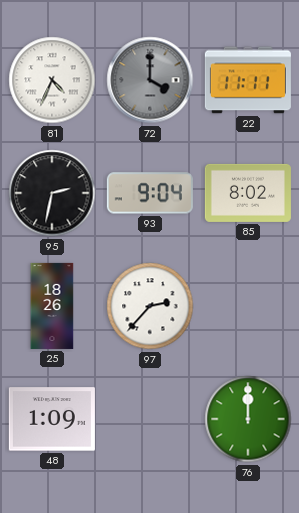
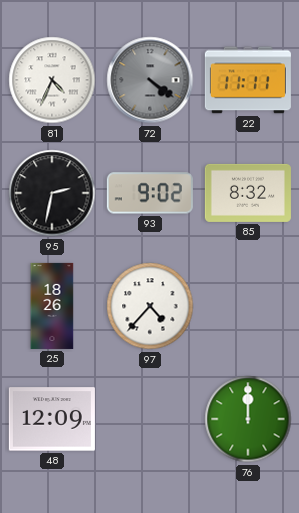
72: 4:00 -> 4:21 (150, 80)
93: 9:04 -> 9:02 (150, 193)
85: 8:02 -> 8:32 (248, 193)
97: 2:37 -> 4:37 (150, 306)
48: 1:09 -> 12:09 (52, 419)
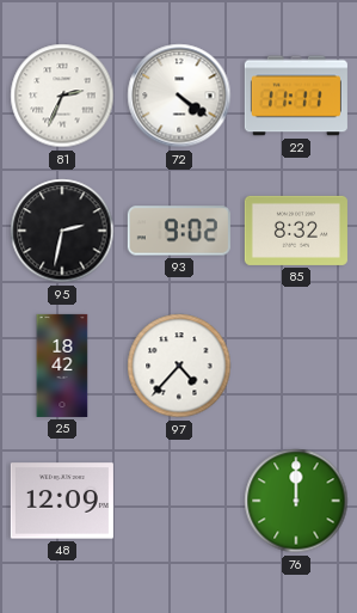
81: 4:34 -> 2:34 (62, 96)
72 dial: grey -> white (179, 96)
25: 18:26 -> 18:42 (62, 366)
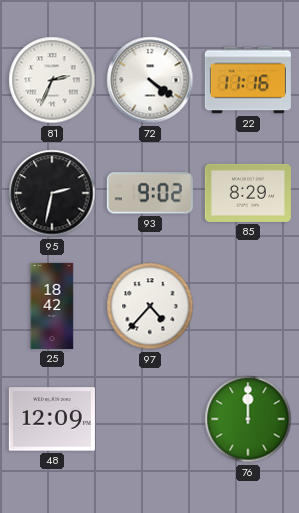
22: 11:11 -> 11:16 (248, 80)
85: 8:32 -> 8:29 (248, 193)
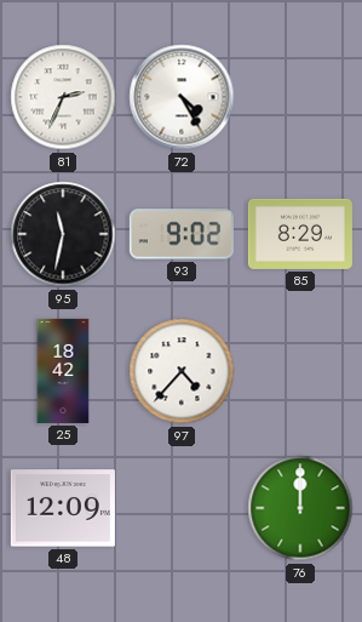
72: 4:21 -> 4:25 (182, 97)
22: 11:16 -> none (248, 80)
95: 2:32 -> 11:32 (63, 234)
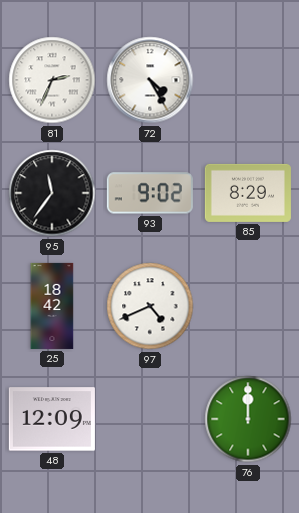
95: 11:32 -> 11:36 (52, 193)
97: 4:37 -> 4:41 (150, 306)
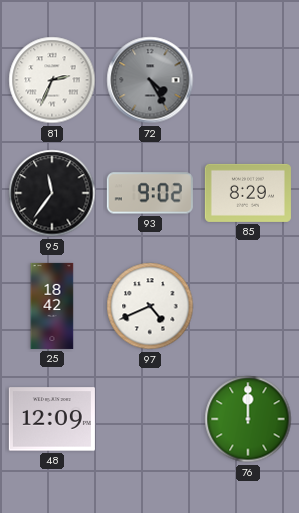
72 dial: white -> grey (150, 80)
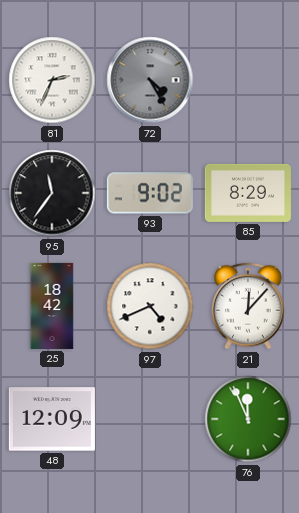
21: none -> 12:07 (248, 306)
76: 12:00 -> 11:56 (248, 419)
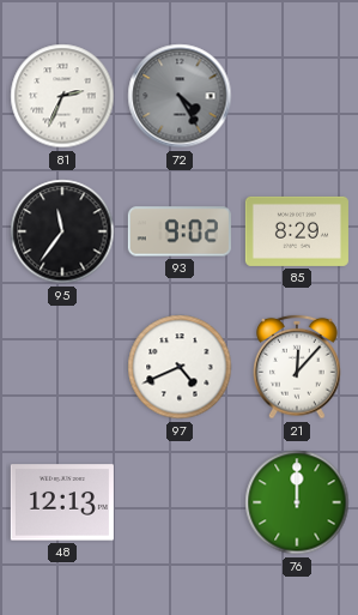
25: 18:42 -> none (52, 306)
48: 12:09 -> 12:13 (62, 502)
76: 11:56 -> 12:00 (297, 502)
